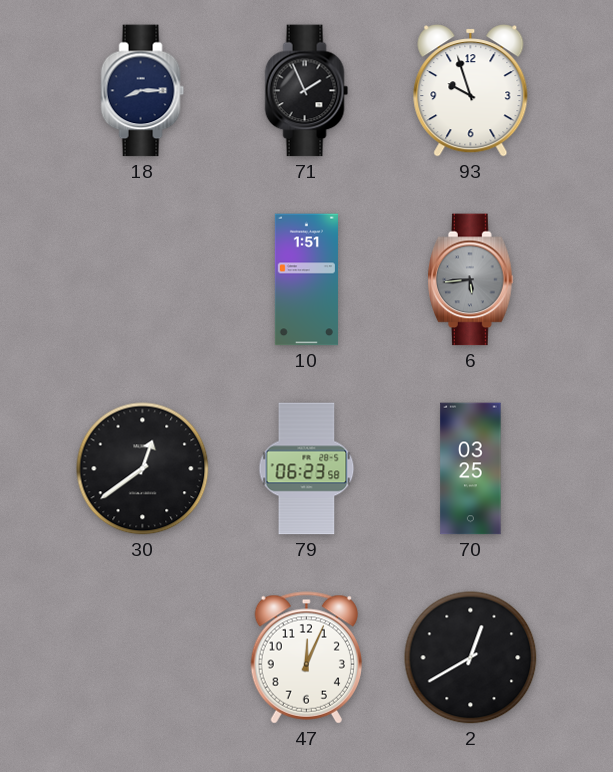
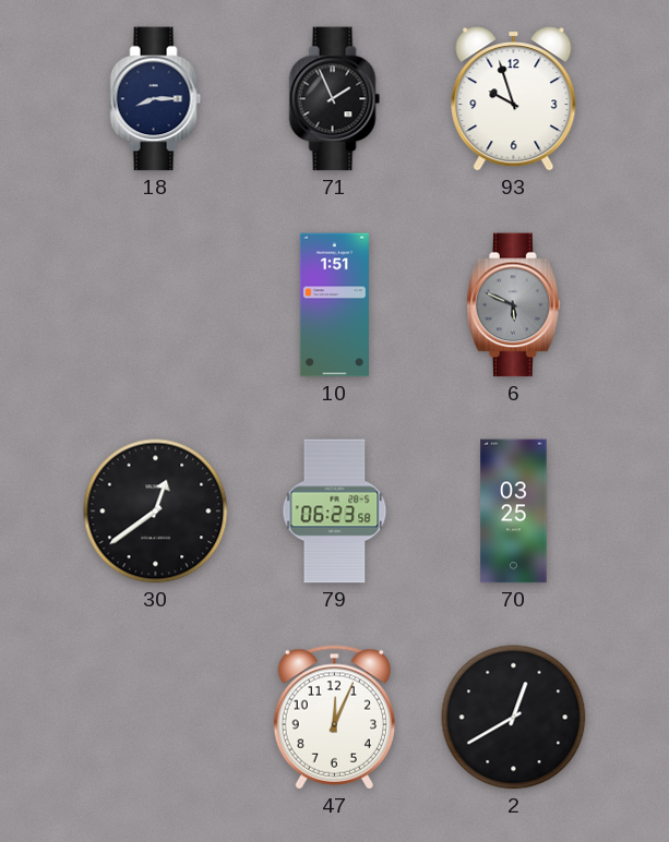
6: 5:44 -> 5:49 (514, 305)
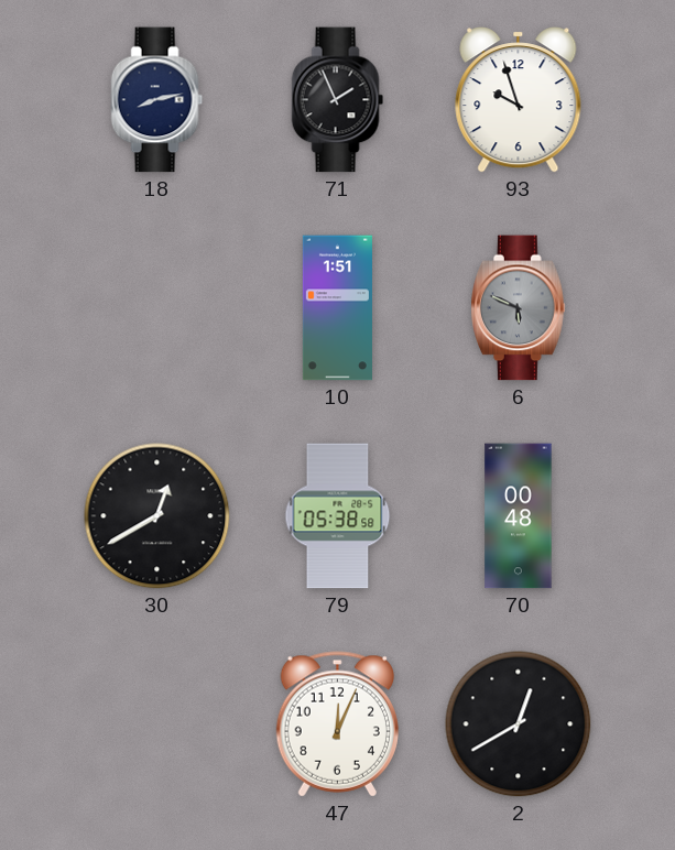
18: 8:15 -> 8:13 (157, 100)
30: 12:39 -> 12:40 (157, 516)
79: 06:23 -> 05:38 (338, 516)
70: 03:25 -> 00:48 (519, 516)
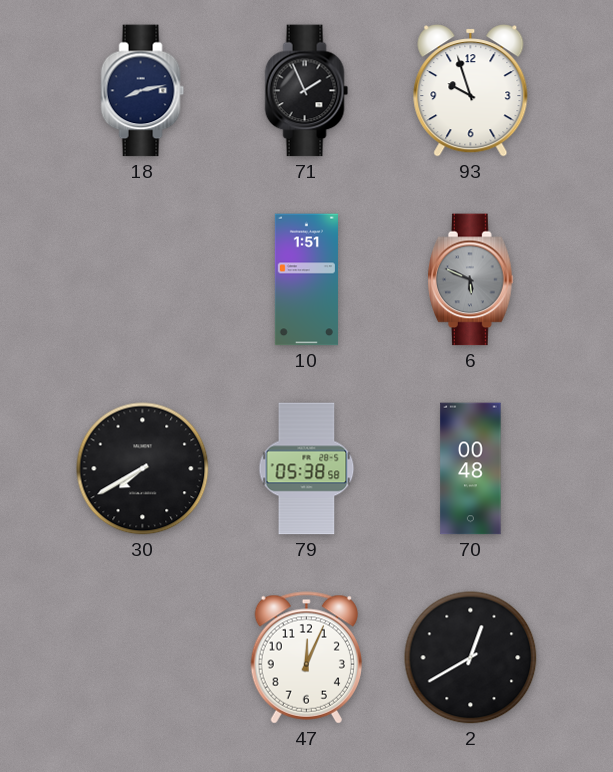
30: 12:40 -> 7:40 (143, 469)
